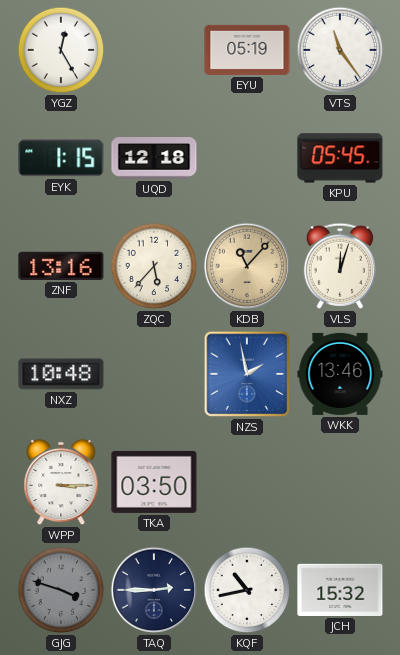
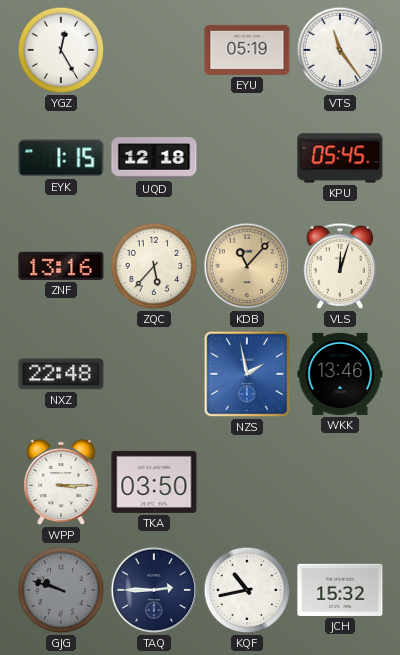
NXZ: 10:48 -> 22:48 (61, 374)
GJG: 3:48 -> 9:48 (61, 590)
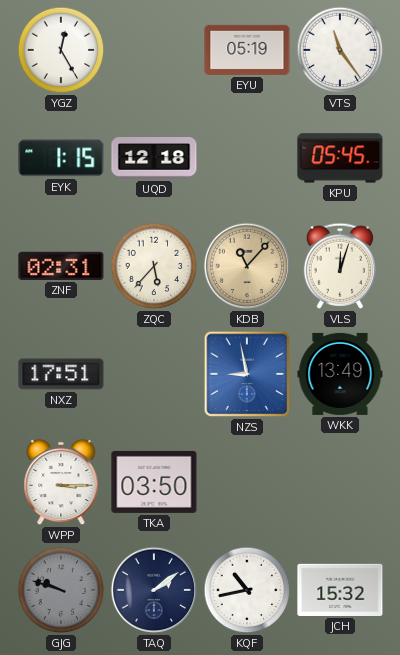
ZNF: 13:16 -> 02:31 (61, 266)
NXZ: 22:48 -> 17:51 (61, 374)
NZS: 1:58 -> 8:58 (247, 374)
WKK: 13:46 -> 13:49 (340, 374)
TAQ: 2:45 -> 2:09 (154, 590)
